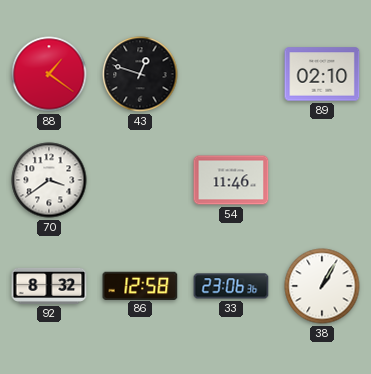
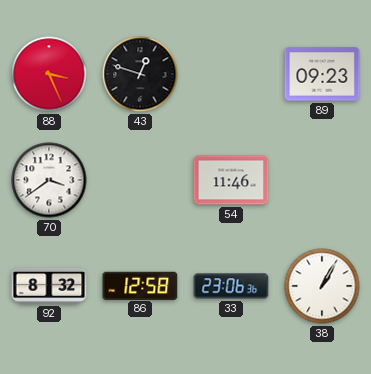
88: 1:21 -> 3:26 (49, 74)
89: 02:10 -> 09:23 (322, 74)
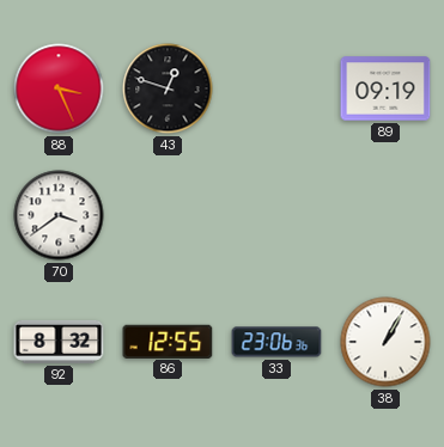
89: 09:23 -> 09:19 (385, 88)
54: 11:46 -> none (231, 180)
86: 12:58 -> 12:55 (168, 341)
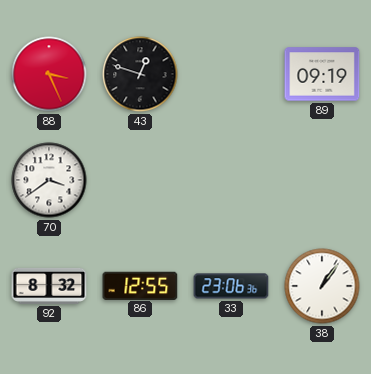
38: 1:05 -> 1:06 (322, 286)
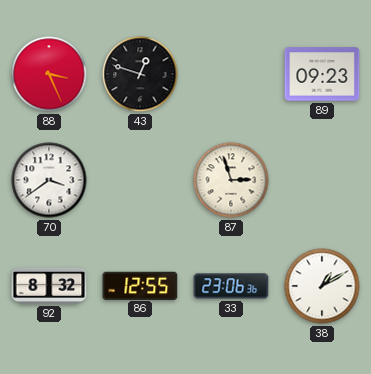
89: 09:19 -> 09:23 (322, 74)
87: none -> 2:57 (231, 180)
38: 1:06 -> 1:10 (322, 286)
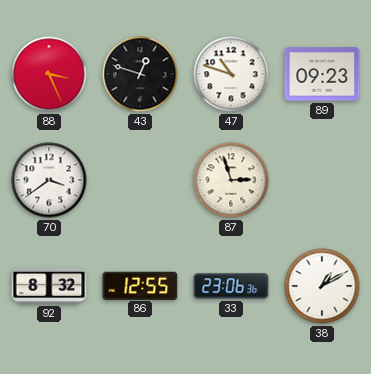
47: none -> 10:48 (231, 74)
